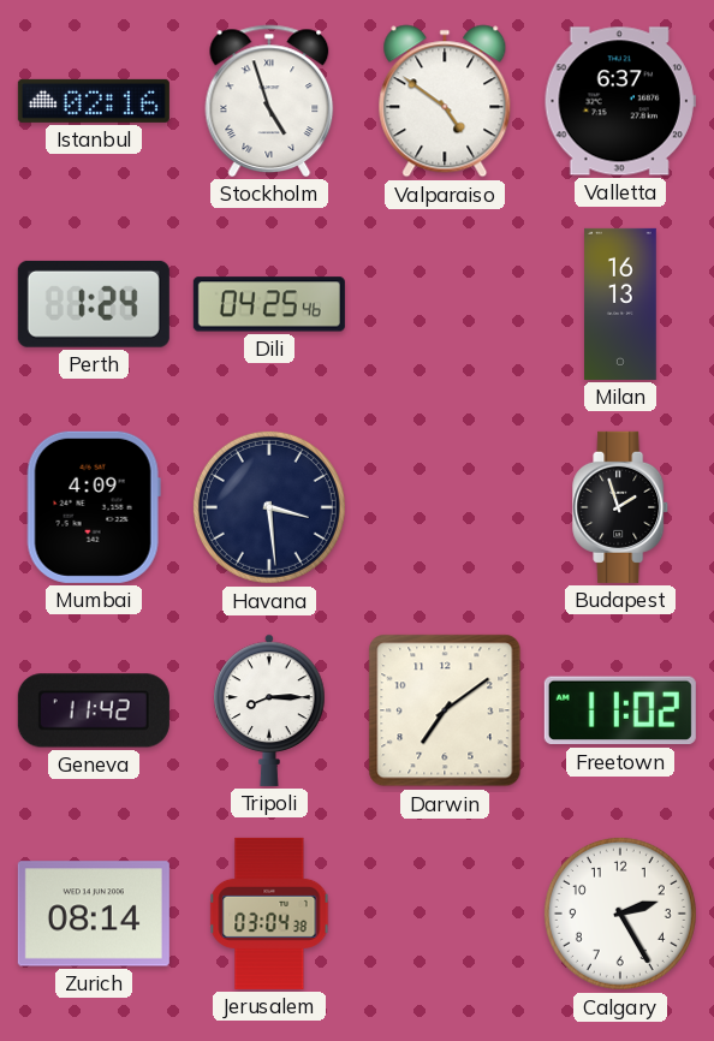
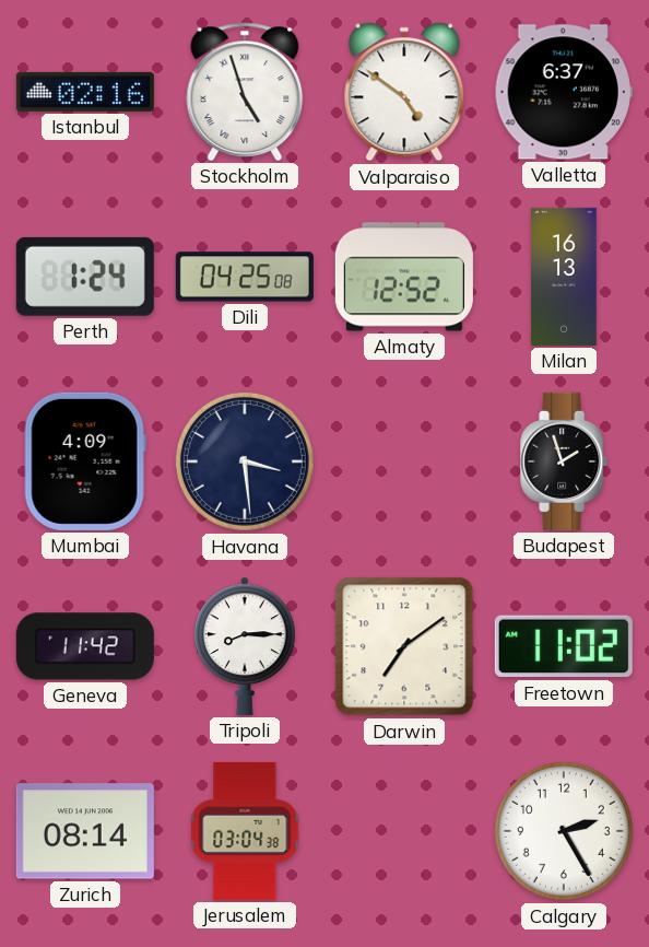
Dili: 04:25:46 -> 04:25:08 (245, 277)
Almaty: none -> 12:52 (404, 277)
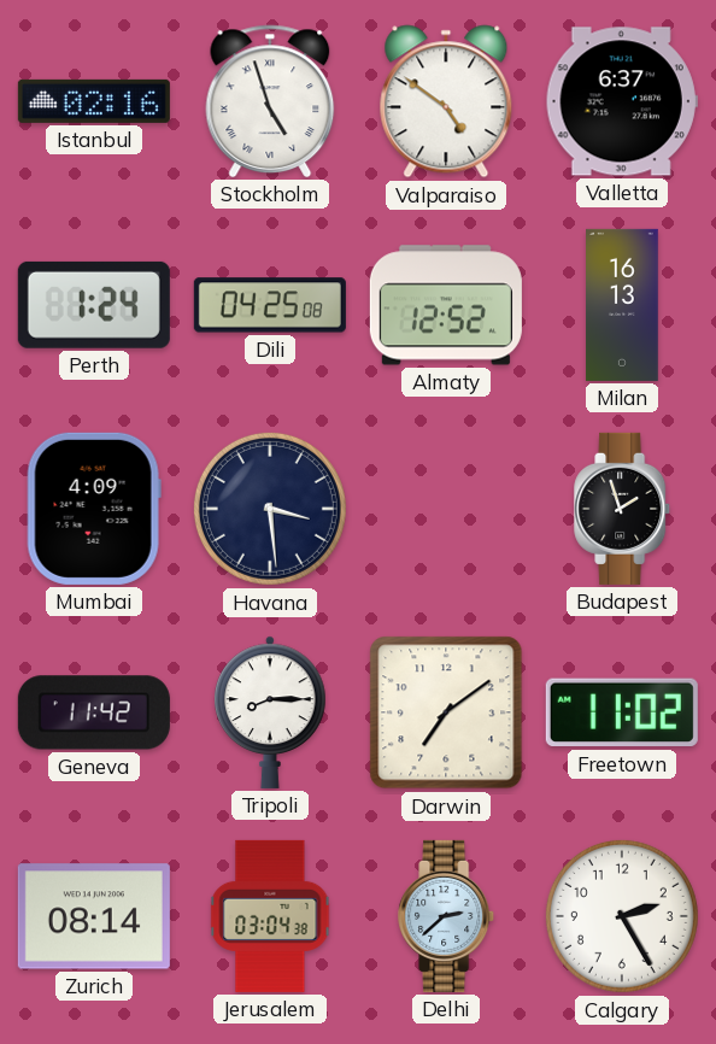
Delhi: none -> 2:38 (447, 916)
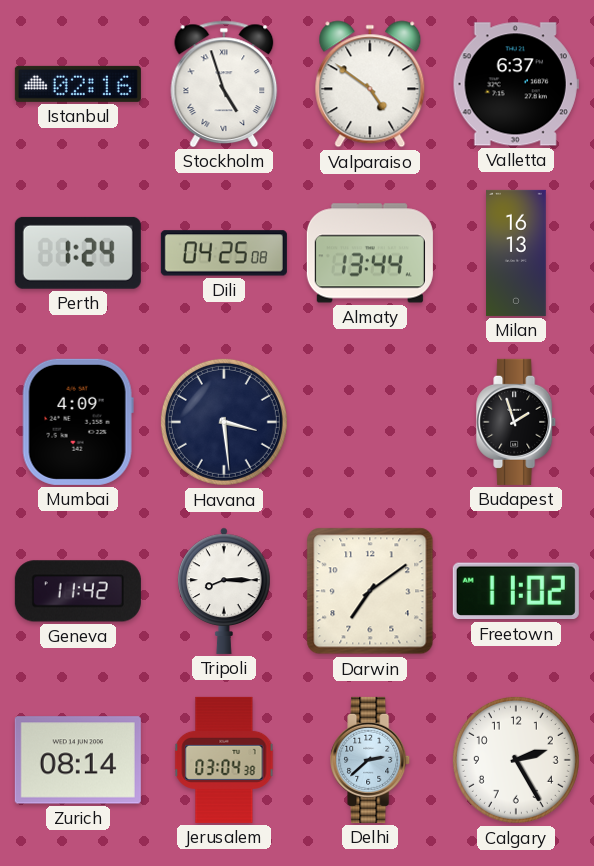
Almaty: 12:52 -> 13:44 (370, 253)
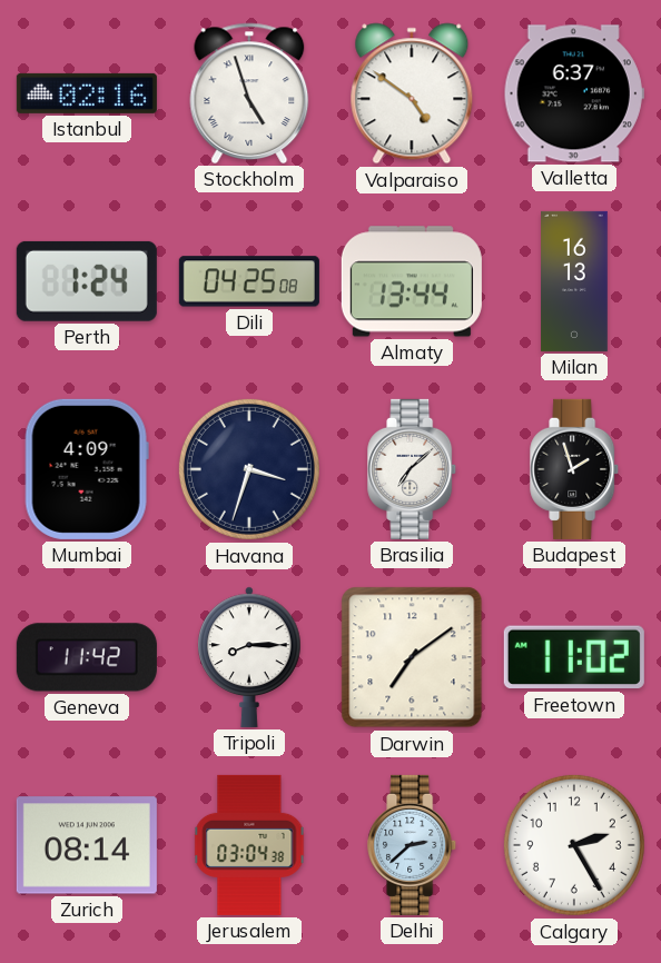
Havana: 3:29 -> 3:33 (249, 469)
Brasilia: none -> 7:08 (413, 469)
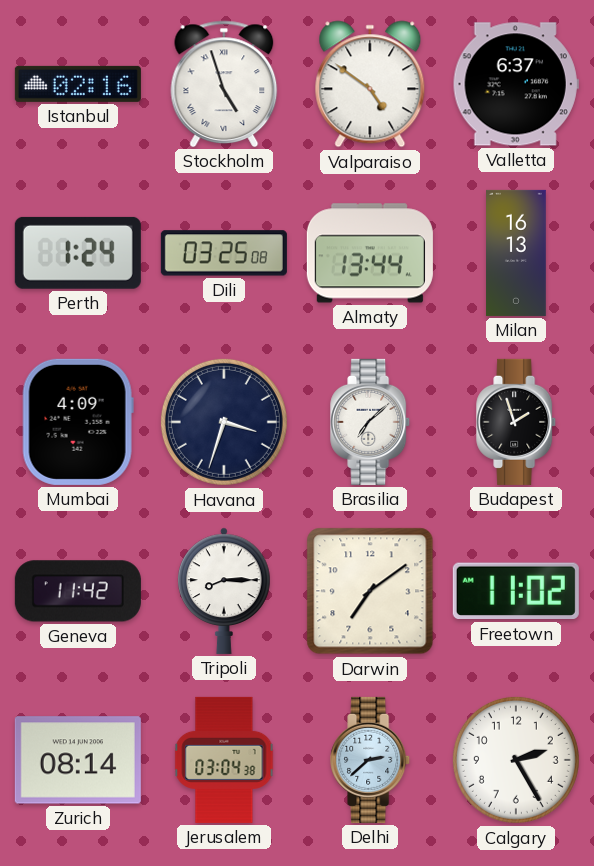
Dili: 04:25 -> 03:25 (224, 253)
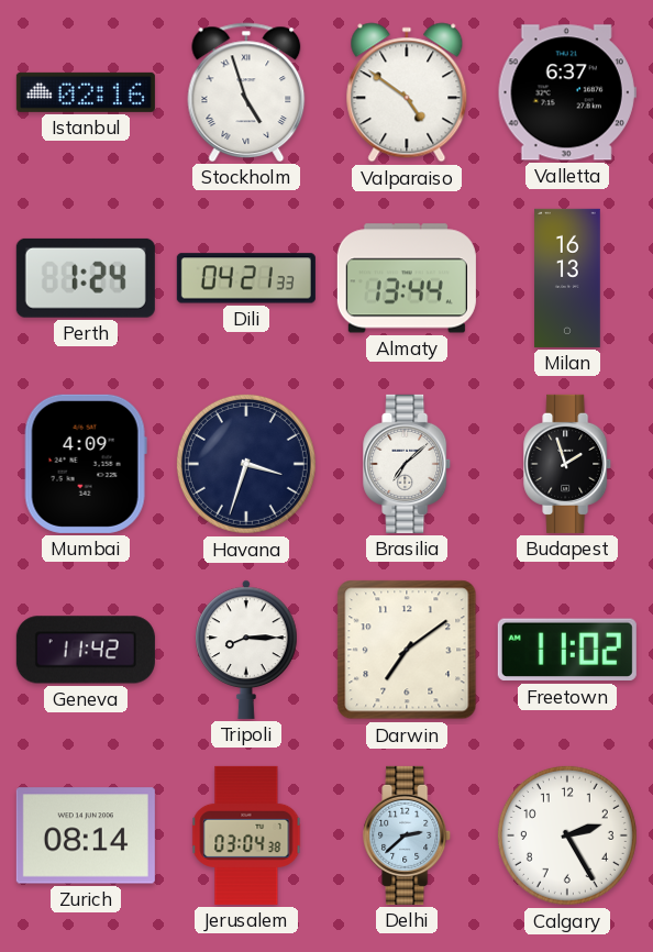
Dili: 03:25 -> 04:21 (246, 278)
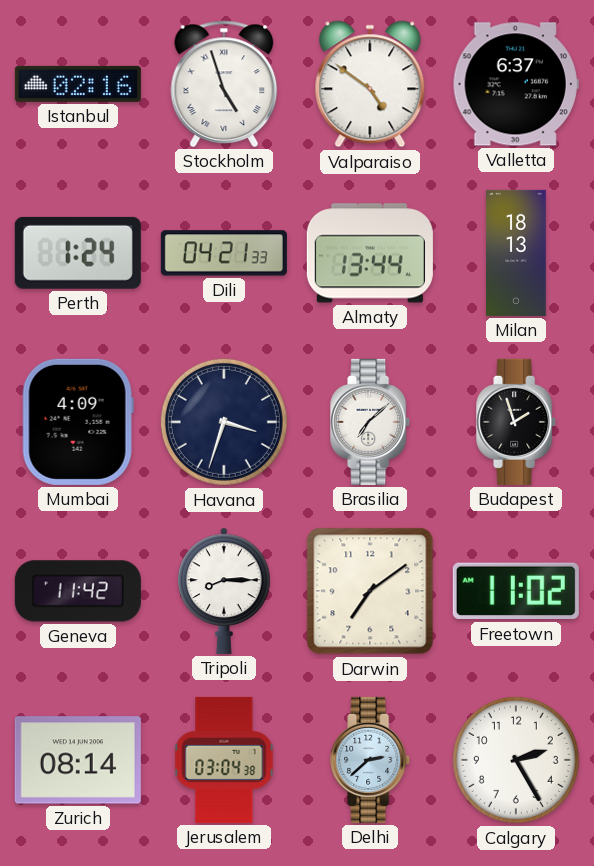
Milan: 16:13 -> 18:13 (516, 253)
